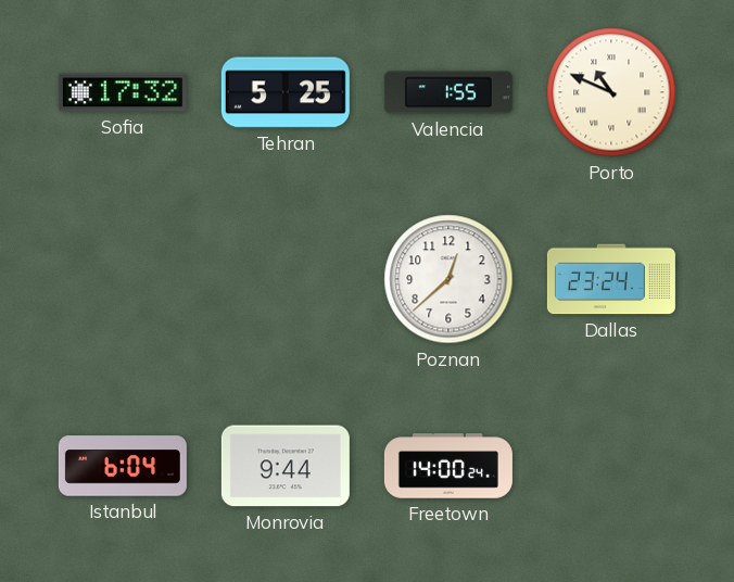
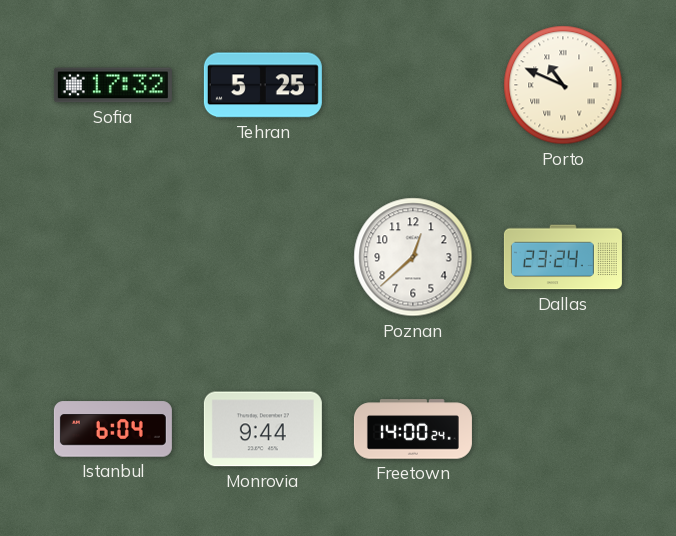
Valencia: 1:55 -> none (448, 92)
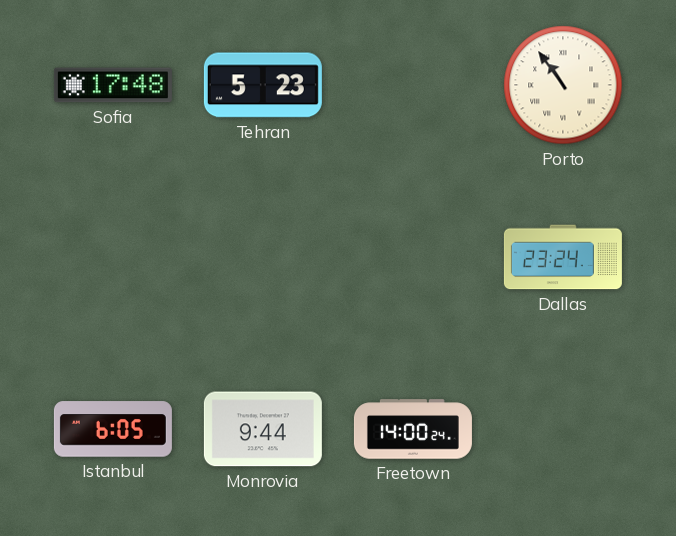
Sofia: 17:32 -> 17:48 (113, 85)
Tehran: 5:25 -> 5:23 (263, 85)
Porto: 10:49 -> 10:54 (563, 85)
Poznan: 12:38 -> none (413, 257)
Istanbul: 6:04 -> 6:05 (113, 429)
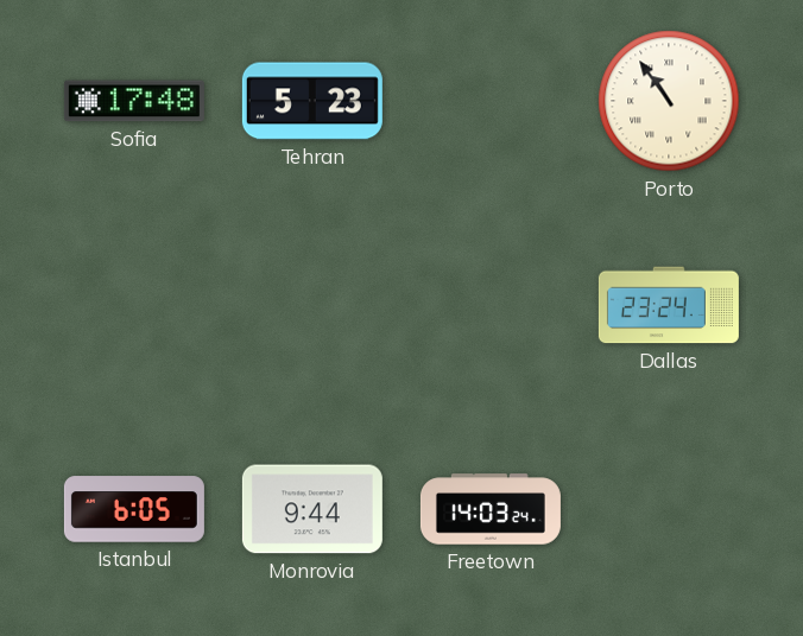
Freetown: 14:00 -> 14:03 (491, 509)
